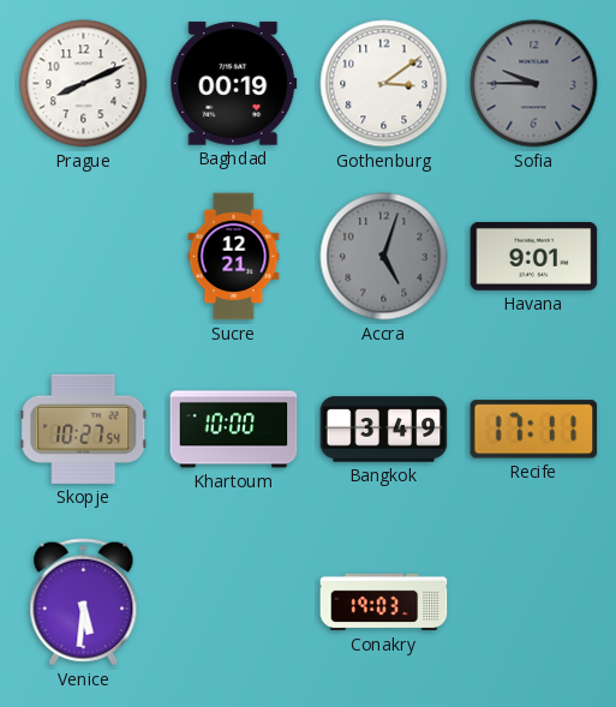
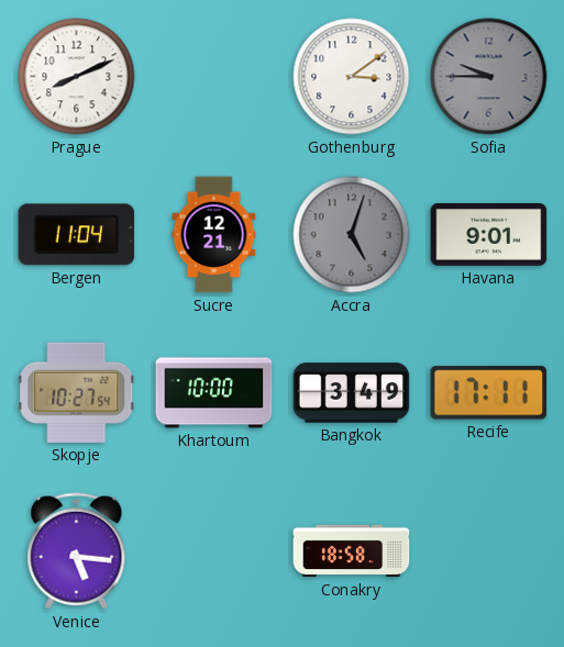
Baghdad: 00:19 -> none (234, 84)
Bergen: none -> 11:04 (77, 235)
Venice: 5:31 -> 5:16 (77, 551)
Conakry: 19:03 -> 18:58 (352, 551)
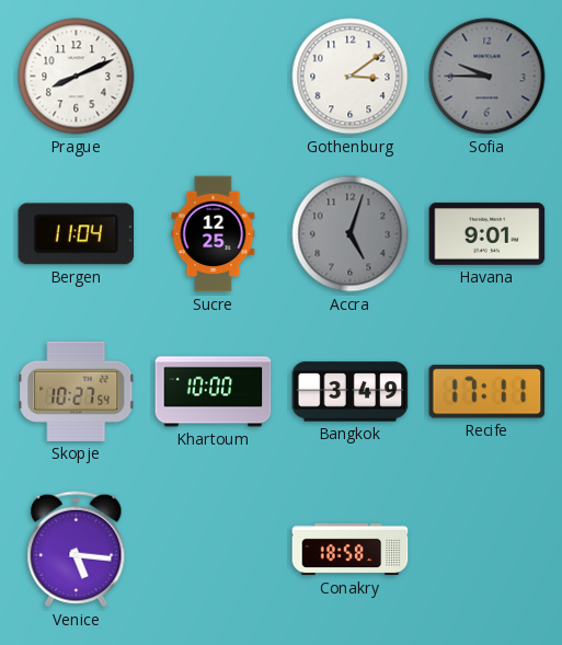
Sucre: 12:21 -> 12:25 (214, 234)
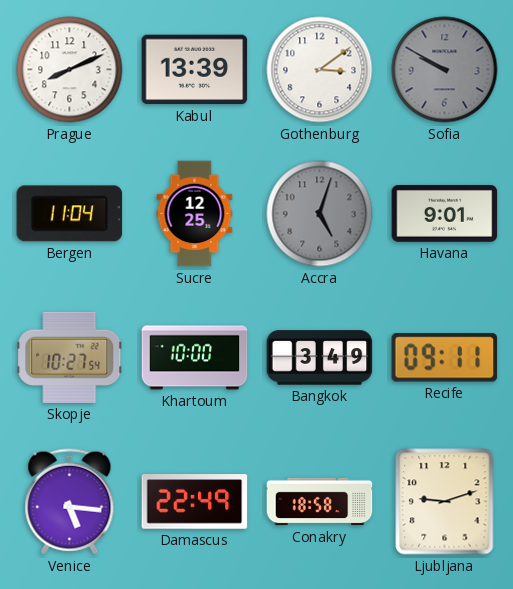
Kabul: none -> 13:39 (195, 70)
Sofia: 9:45 -> 9:50 (445, 70)
Recife: 17:11 -> 09:11 (445, 358)
Damascus: none -> 22:49 (195, 502)
Ljubljana: none -> 9:12 (445, 502)
